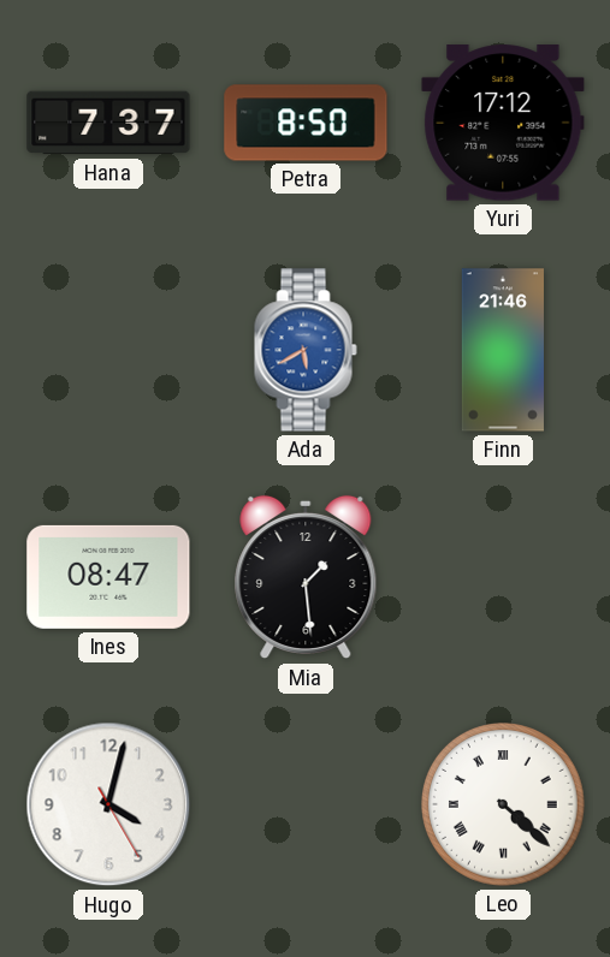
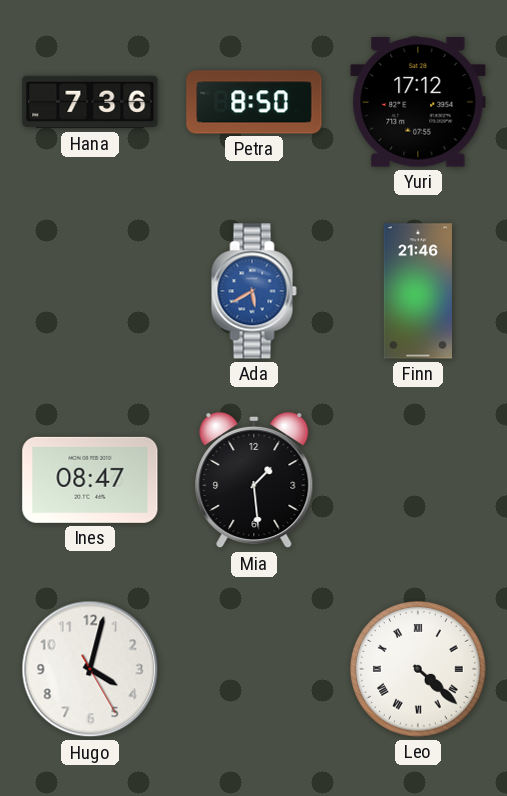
Hana: 7:37 -> 7:36 (90, 102)
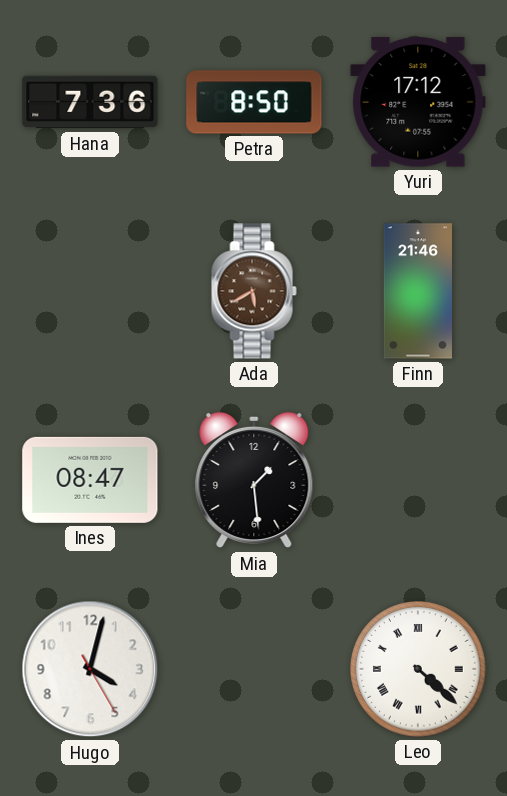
Ada dial: blue -> brown (254, 291)
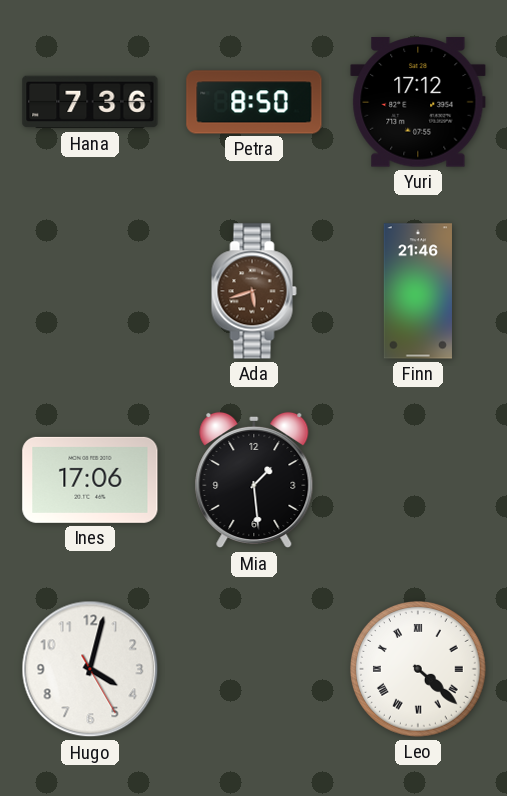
Ada: 5:40 -> 5:42 (254, 291)
Ines: 08:47 -> 17:06 (90, 480)
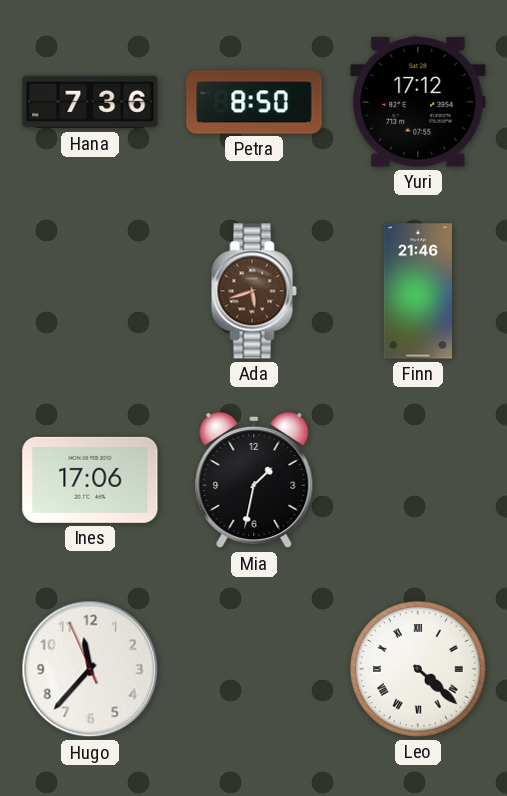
Mia: 1:29 -> 1:32 (254, 480)
Hugo: 4:02 -> 11:36 (90, 669)
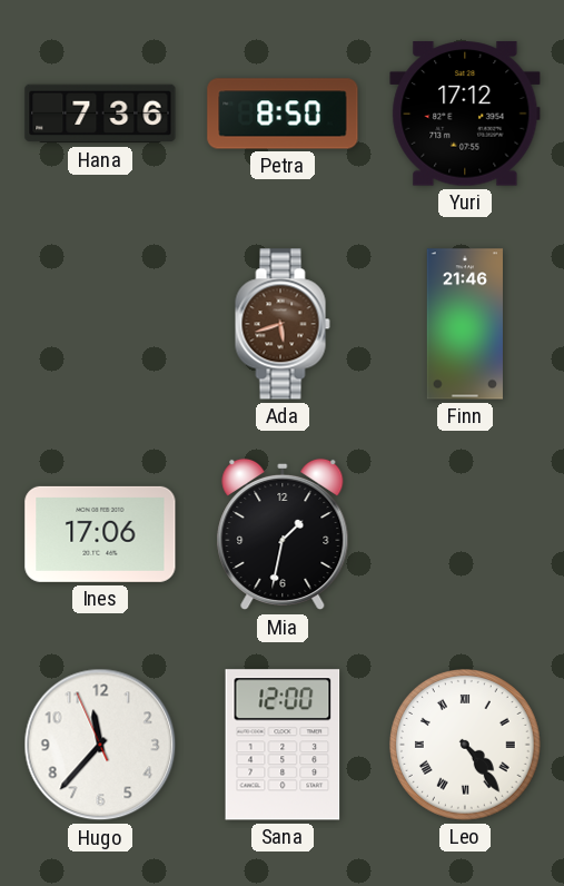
Sana: none -> 12:00 (283, 745)
Leo: 4:22 -> 4:24 (466, 746)
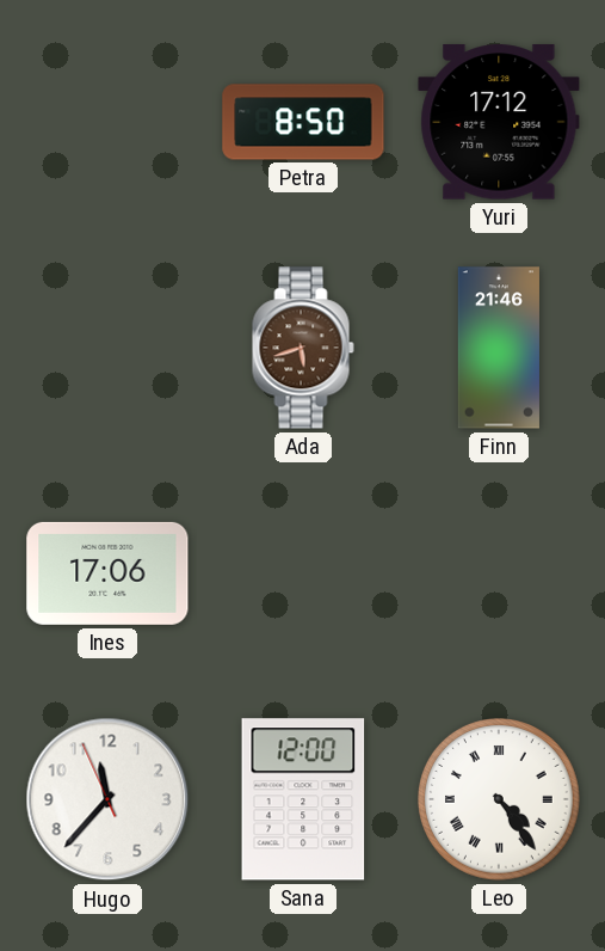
Hana: 7:36 -> none (100, 114)
Mia: 1:32 -> none (283, 534)
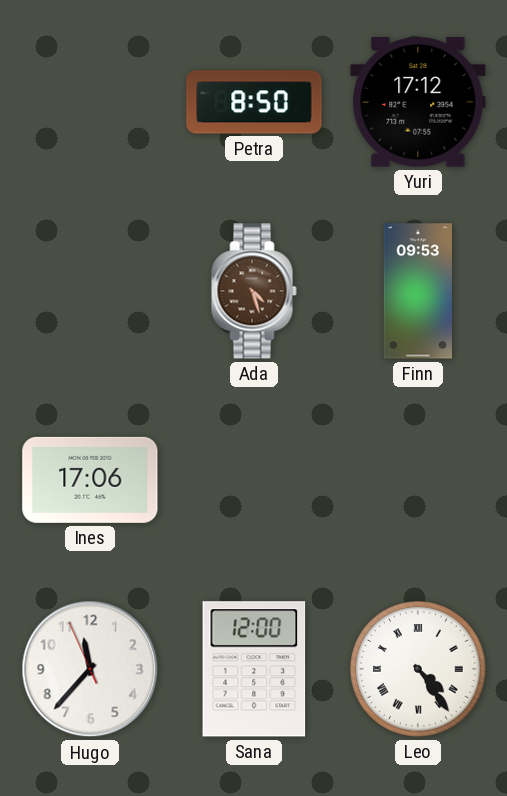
Ada: 5:42 -> 4:27 (254, 291)
Finn: 21:46 -> 09:53 (417, 291)
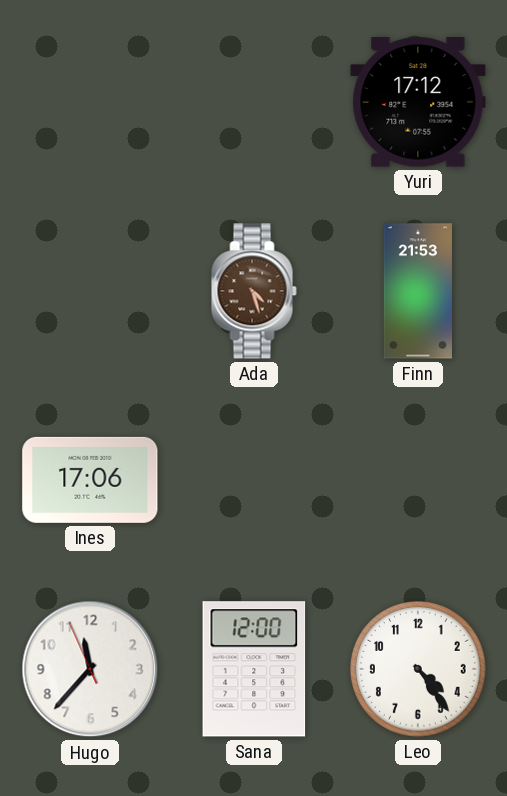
Petra: 8:50 -> none (254, 102)
Finn: 09:53 -> 21:53 (417, 291)
Leo numerals: Roman -> Arabic (419, 670)
